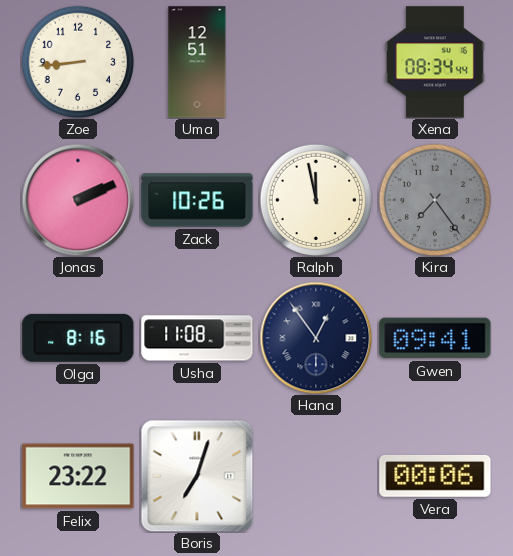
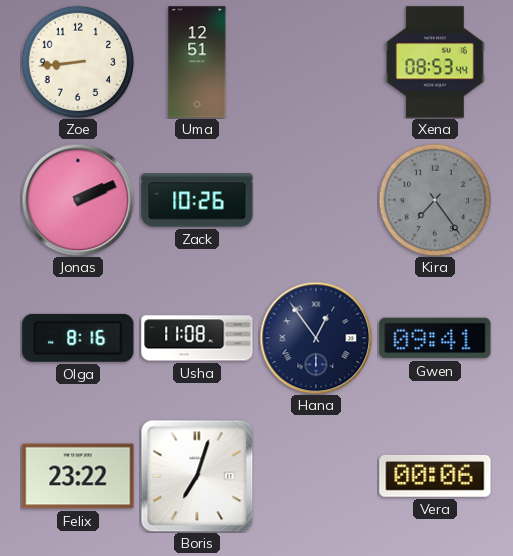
Xena: 08:34 -> 08:53 (435, 62)
Ralph: 11:58 -> none (315, 199)
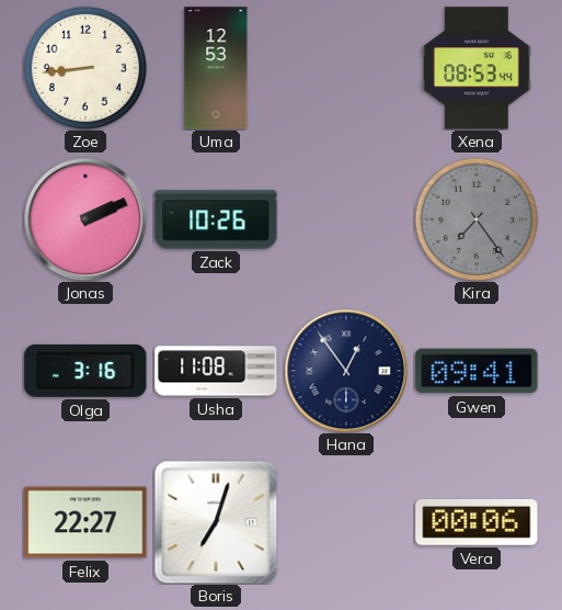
Uma: 12:51 -> 12:53 (216, 68)
Olga: 8:16 -> 3:16 (85, 371)
Felix: 23:22 -> 22:27 (85, 522)
